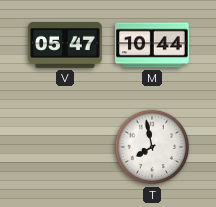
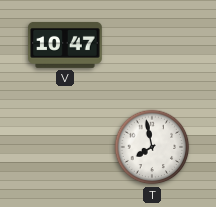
V: 05:47 -> 10:47 (65, 45)
M: 10:44 -> none (152, 45)
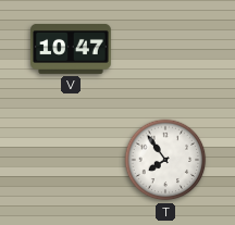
T: 7:58 -> 7:54 (165, 160)
